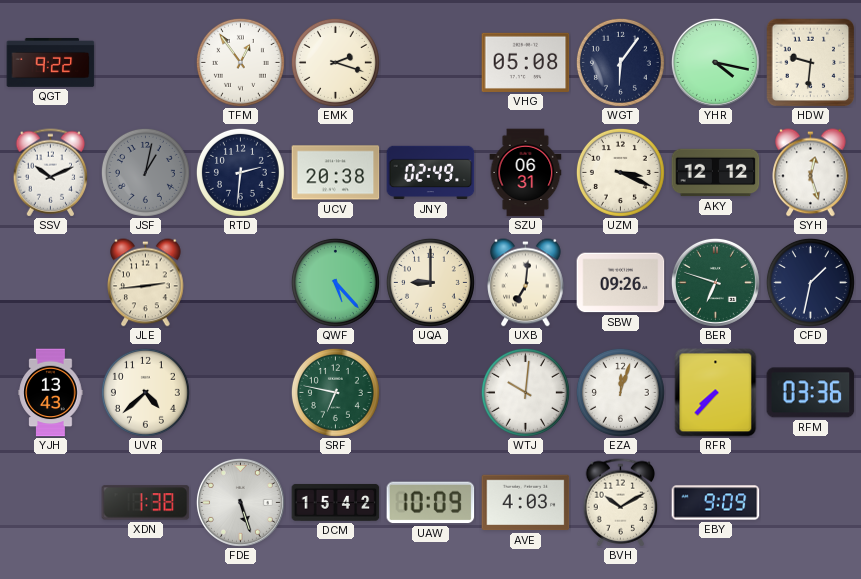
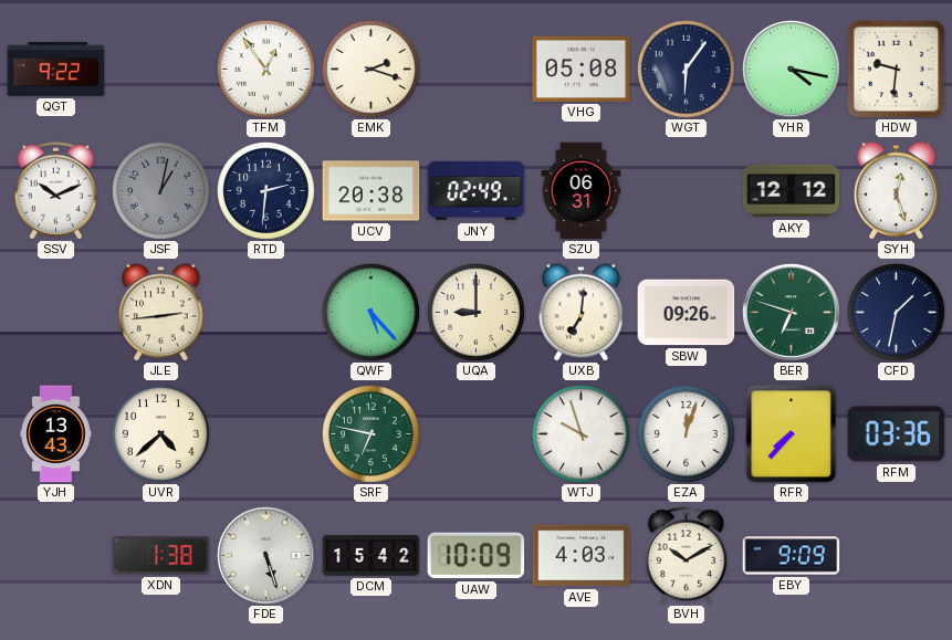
UZM: 3:19 -> none (620, 172)
WTJ: 10:01 -> 9:57 (580, 433)
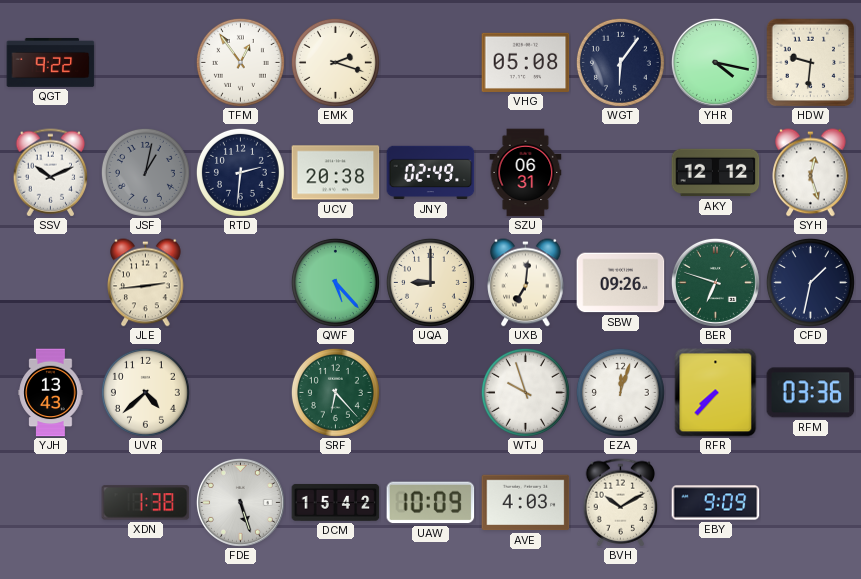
SRF: 6:47 -> 6:23 (335, 392)
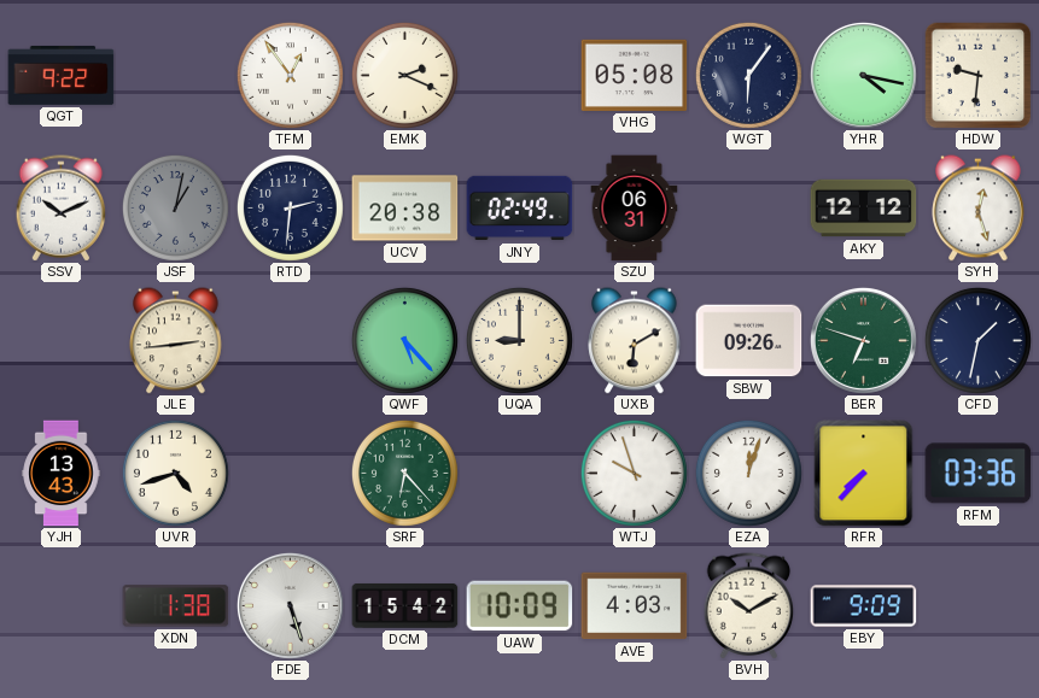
EMK: 2:18 -> 2:19 (404, 75)
UXB: 7:01 -> 6:10 (635, 341)
UVR: 4:38 -> 4:42 (175, 473)
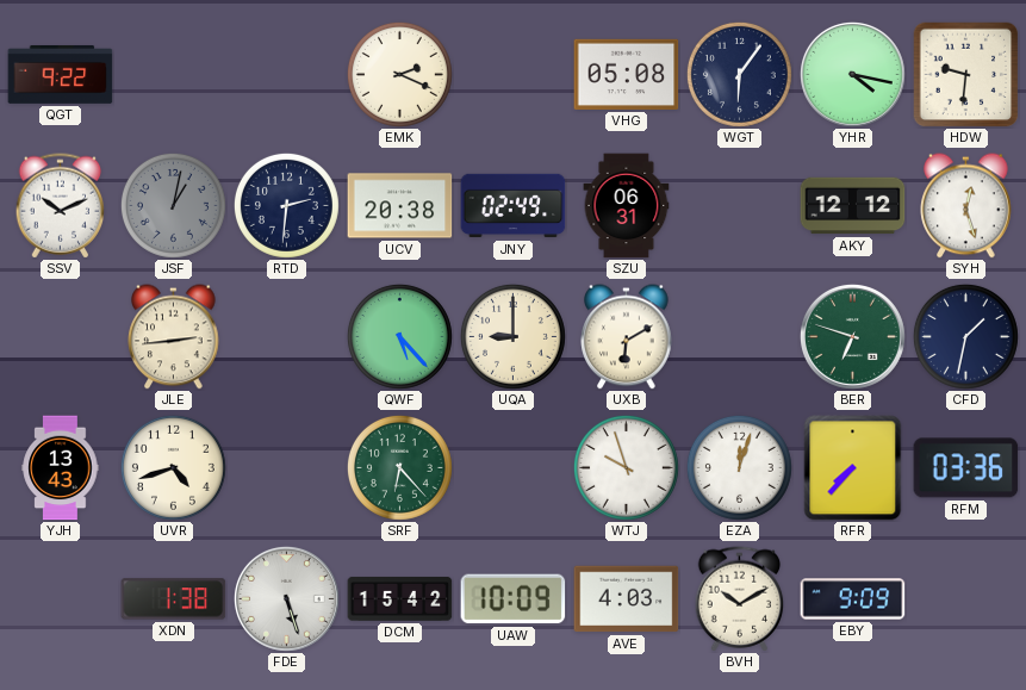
TFM: 12:54 -> none (290, 75)
SBW: 09:26 -> none (749, 341)
